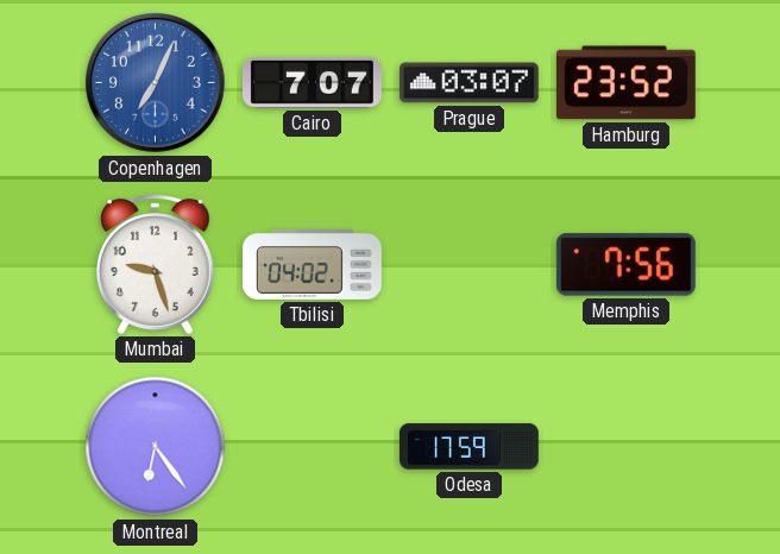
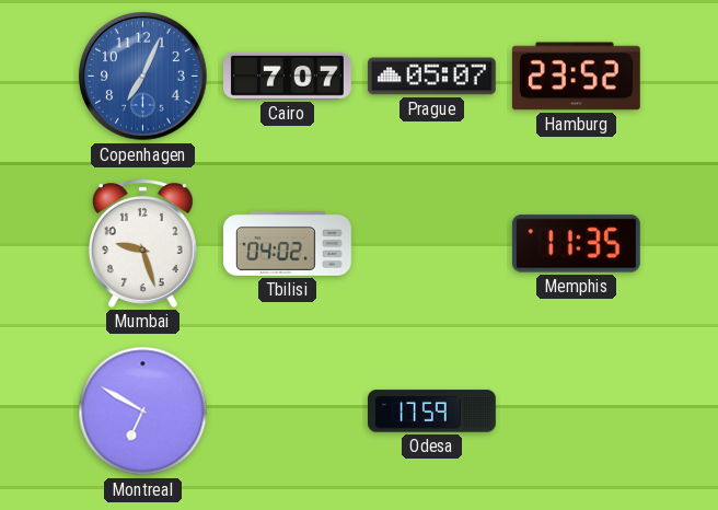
Prague: 03:07 -> 05:07 (431, 77)
Memphis: 7:56 -> 11:35 (576, 244)
Montreal: 6:24 -> 6:50 (143, 412)
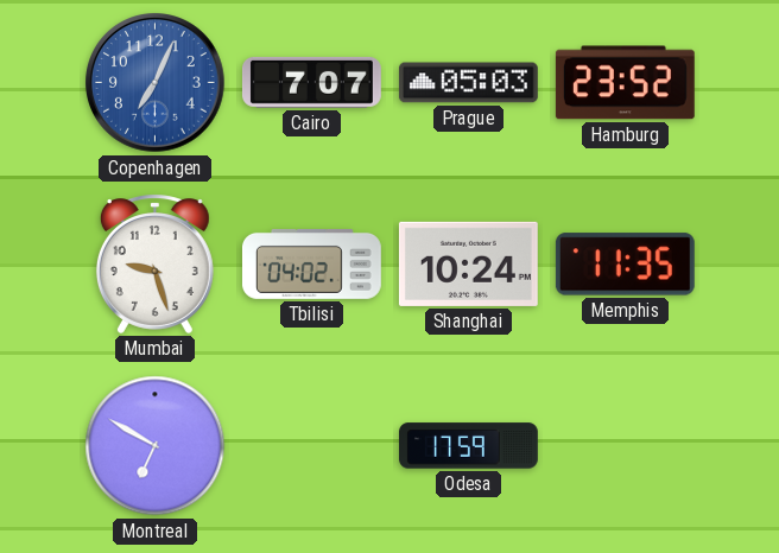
Prague: 05:07 -> 05:03 (468, 83)
Shanghai: none -> 10:24 (468, 263)
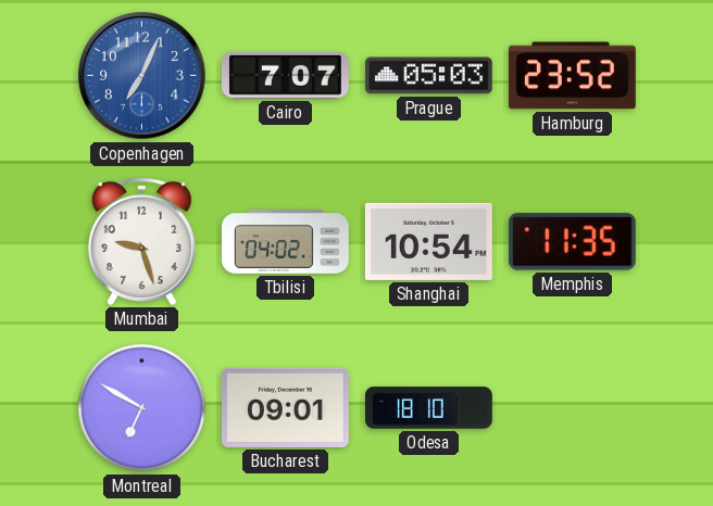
Shanghai: 10:24 -> 10:54 (428, 241)
Bucharest: none -> 09:01 (285, 407)
Odesa: 17:59 -> 18:10 (429, 408)
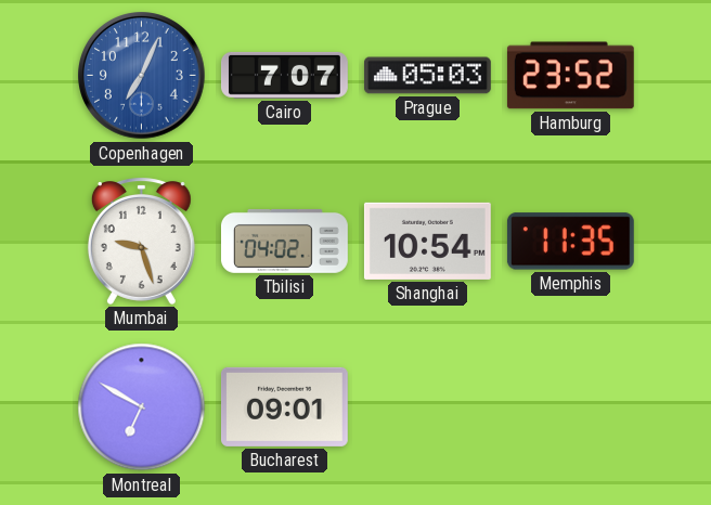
Odesa: 18:10 -> none (429, 408)
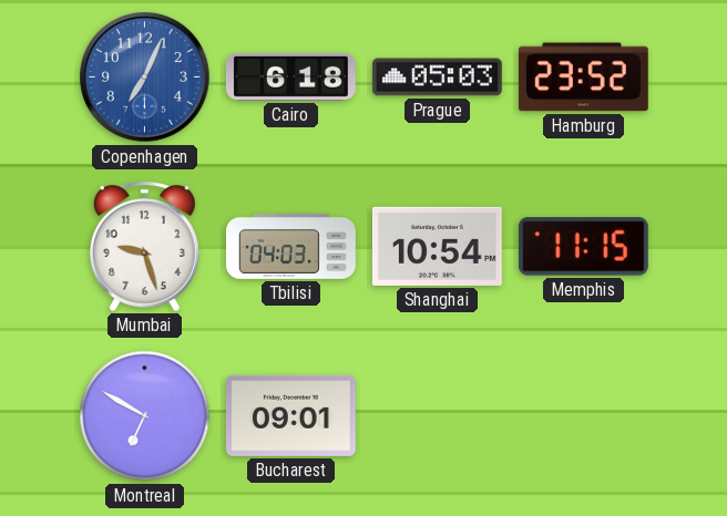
Cairo: 7:07 -> 6:18 (290, 76)
Tbilisi: 04:02 -> 04:03 (290, 246)
Memphis: 11:35 -> 11:15 (583, 247)
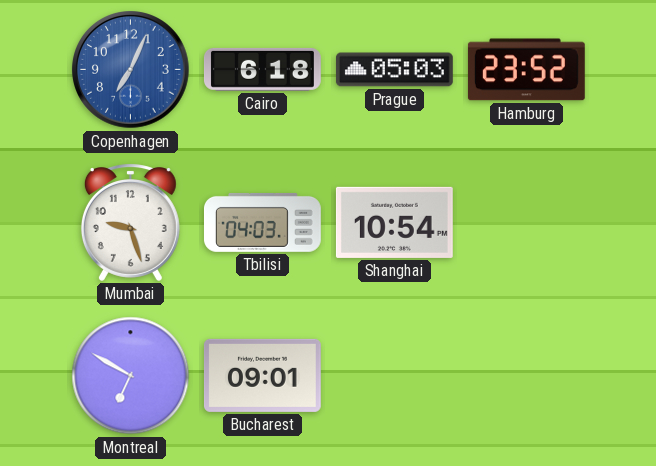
Memphis: 11:15 -> none (583, 247)
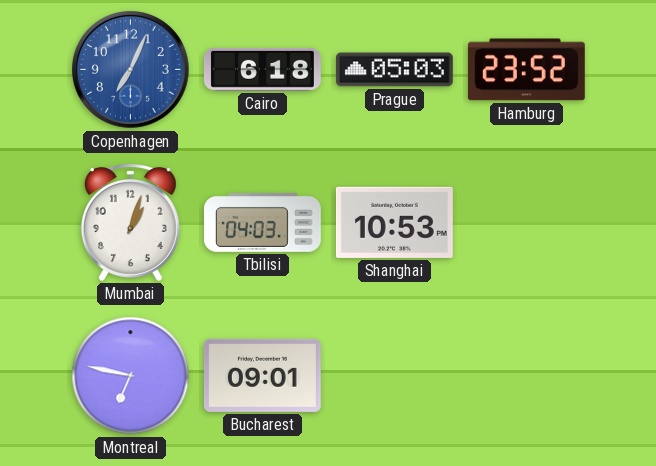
Mumbai: 9:27 -> 1:03 (130, 222)
Shanghai: 10:54 -> 10:53 (394, 222)
Montreal: 6:50 -> 6:47 (131, 376)
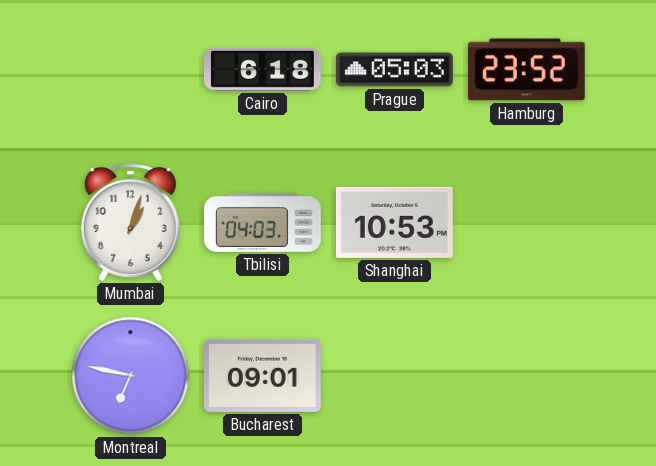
Copenhagen: 7:04 -> none (131, 70)
